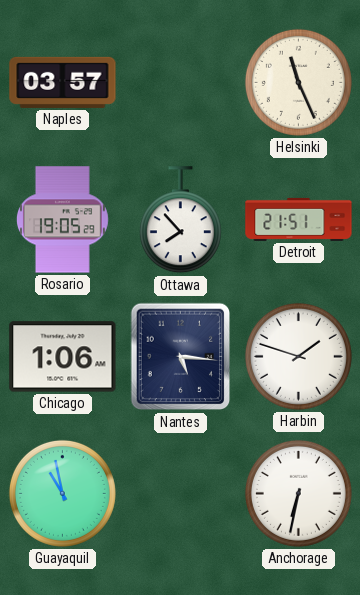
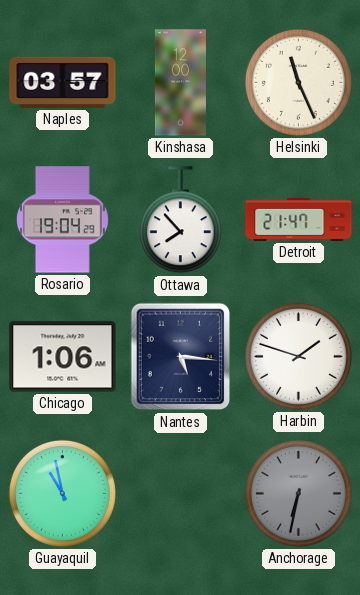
Kinshasa: none -> 12:00 (180, 83)
Rosario: 19:05 -> 19:04 (62, 220)
Detroit: 21:51 -> 21:47 (299, 219)
Anchorage dial: white -> grey (298, 493)
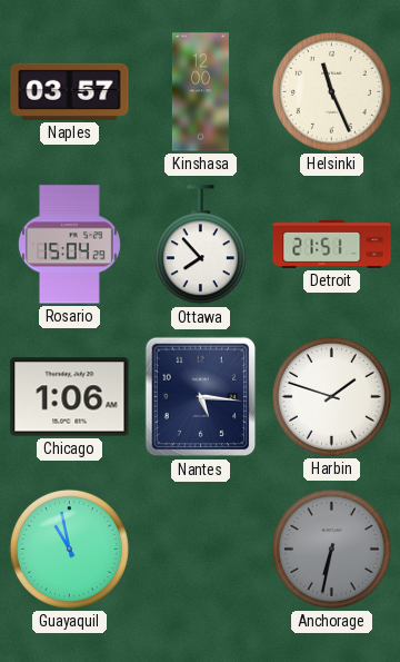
Rosario: 19:04 -> 15:04 (69, 245)
Detroit: 21:47 -> 21:51 (332, 244)
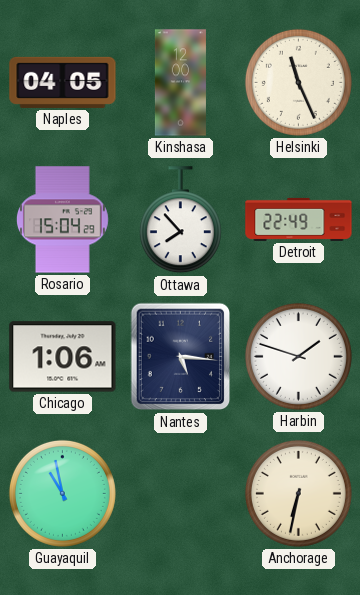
Naples: 03:57 -> 04:05 (63, 82)
Detroit: 21:51 -> 22:49 (299, 219)
Anchorage dial: grey -> cream (298, 493)
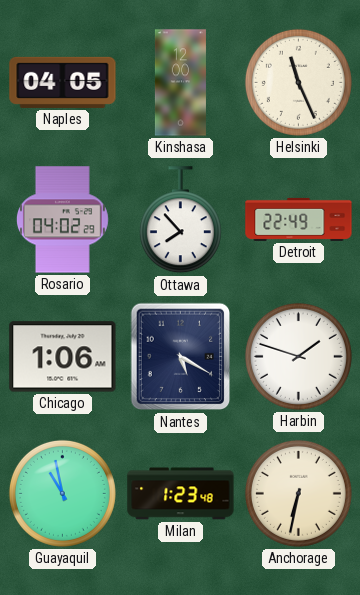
Rosario: 15:04 -> 04:02 (62, 220)
Nantes: 5:16 -> 5:20 (181, 357)
Milan: none -> 1:23 (181, 494)
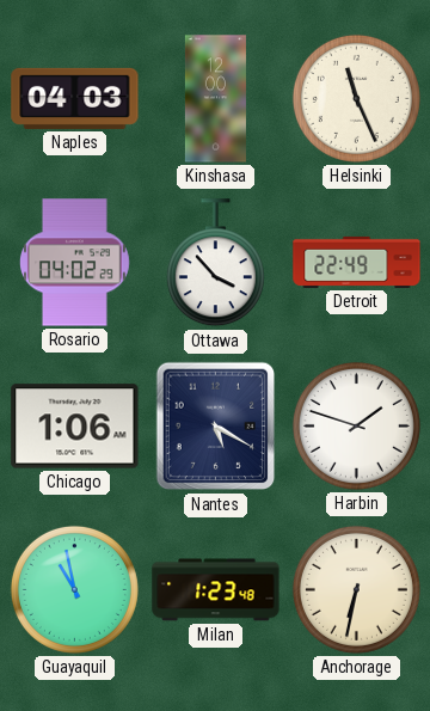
Naples: 04:05 -> 04:03 (75, 98)
Ottawa: 7:53 -> 3:53 (215, 263)
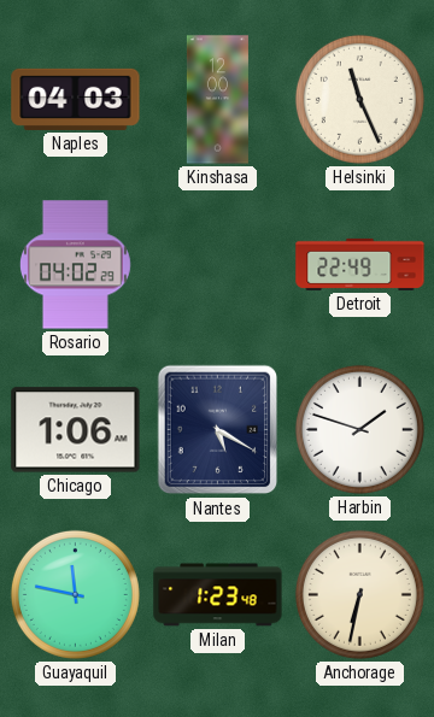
Ottawa: 3:53 -> none (215, 263)
Guayaquil: 10:58 -> 11:47 (75, 594)
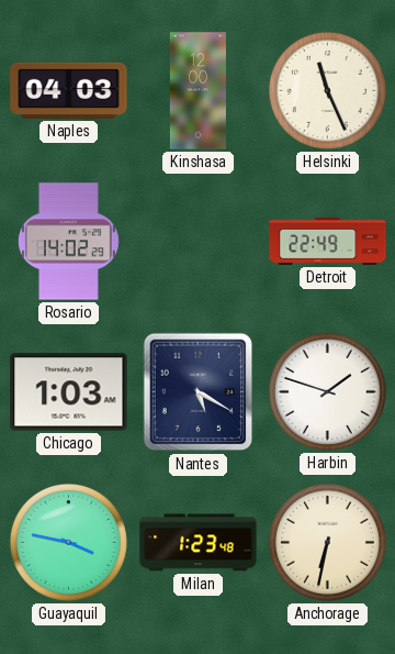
Rosario: 04:02 -> 14:02 (68, 242)
Chicago: 1:06 -> 1:03 (69, 392)
Guayaquil: 11:47 -> 3:47 (68, 542)
